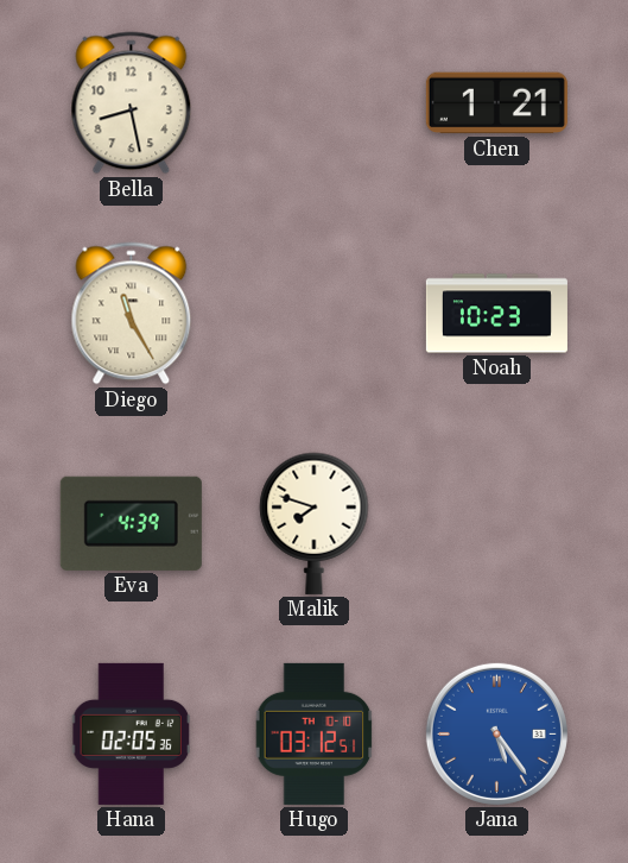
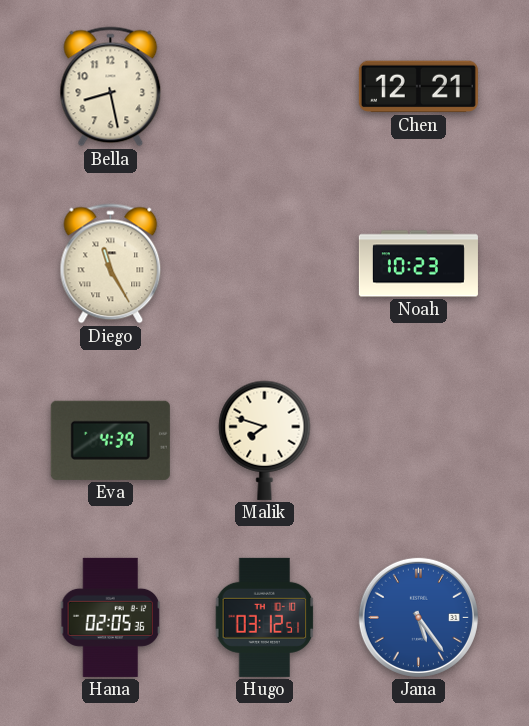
Chen: 1:21 -> 12:21 (418, 87)
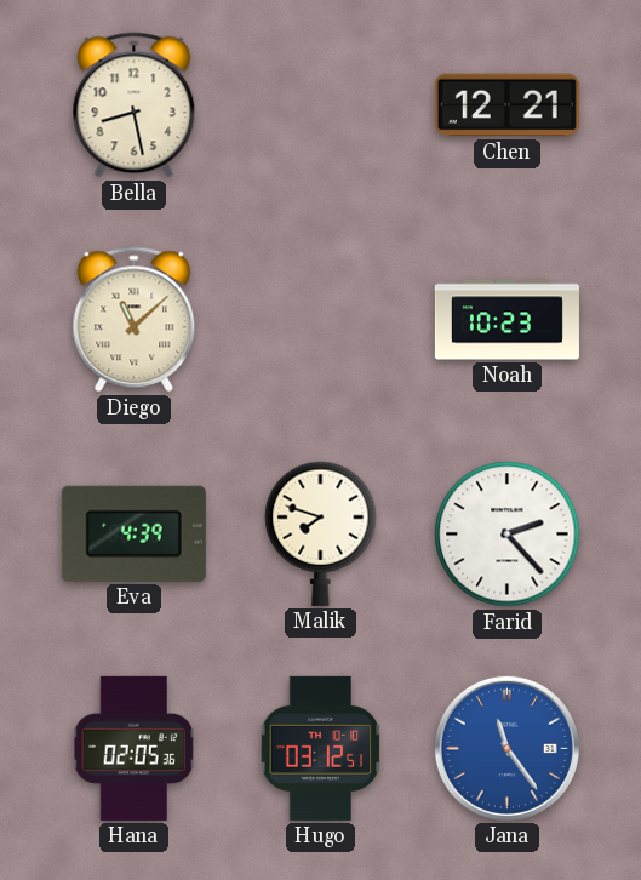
Diego: 11:25 -> 11:08 (135, 320)
Farid: none -> 2:23 (508, 535)
Jana: 5:24 -> 11:24 (506, 748)
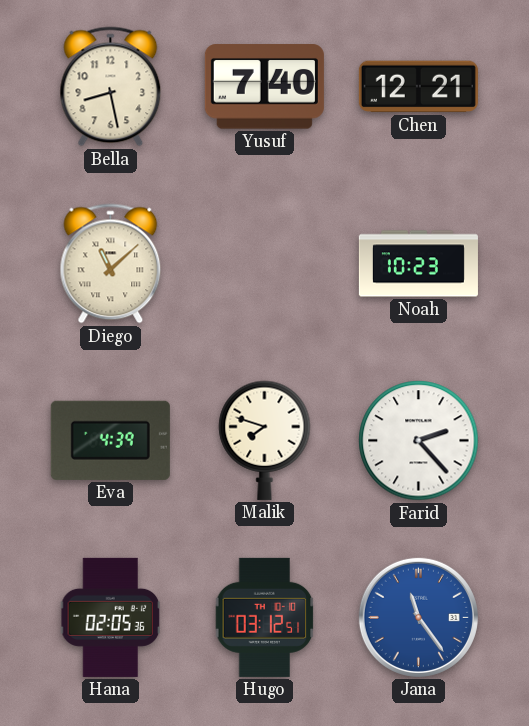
Yusuf: none -> 7:40 (264, 87)
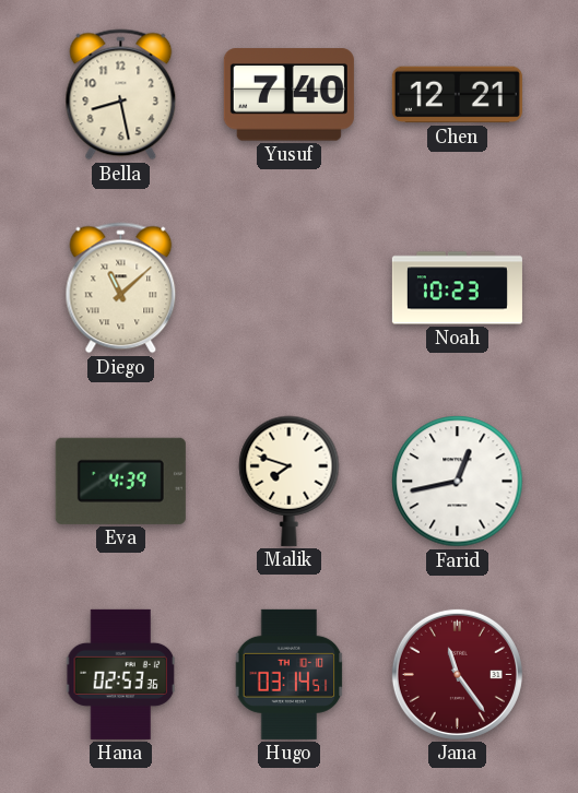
Farid: 2:23 -> 12:43 (458, 482)
Hana: 02:05 -> 02:53 (120, 674)
Hugo: 03:12 -> 03:14 (290, 674)
Jana dial: blue -> burgundy (457, 674)
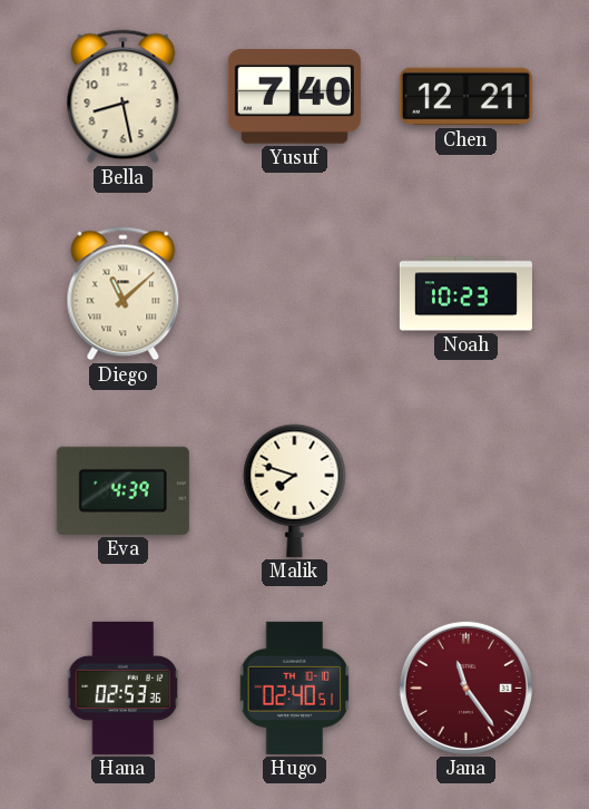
Farid: 12:43 -> none (458, 482)
Hugo: 03:14 -> 02:40 (295, 688)
